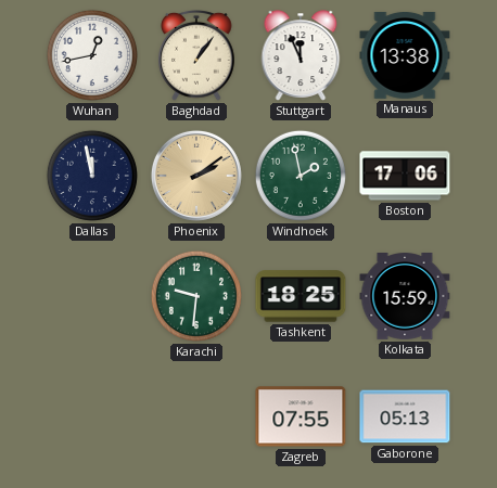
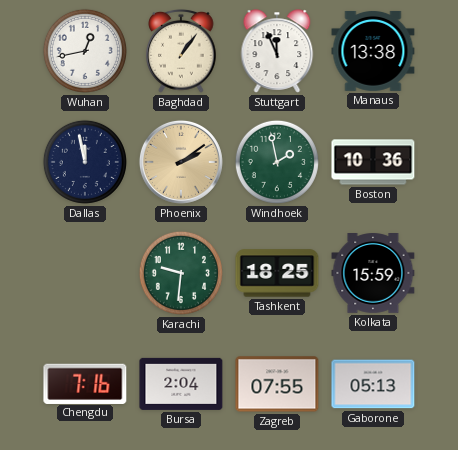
Boston: 17:06 -> 10:36 (373, 162)
Chengdu: none -> 7:16 (85, 383)
Bursa: none -> 2:04 (181, 384)
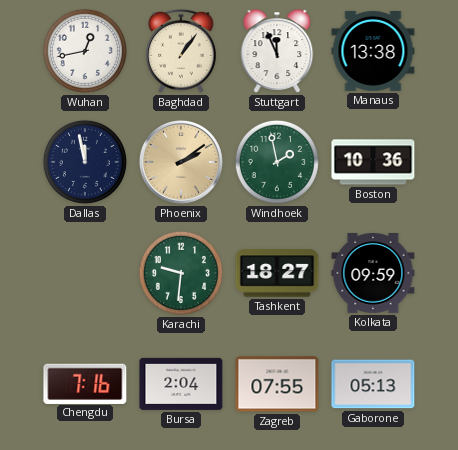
Tashkent: 18:25 -> 18:27 (277, 273)
Kolkata: 15:59 -> 09:59 (373, 274)
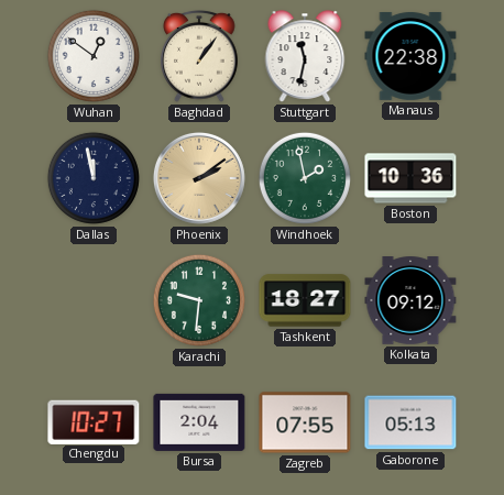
Wuhan: 12:43 -> 12:51 (94, 56)
Stuttgart: 11:56 -> 11:32 (305, 56)
Manaus: 13:38 -> 22:38 (410, 56)
Kolkata: 09:59 -> 09:12 (410, 301)
Chengdu: 7:16 -> 10:27 (94, 421)
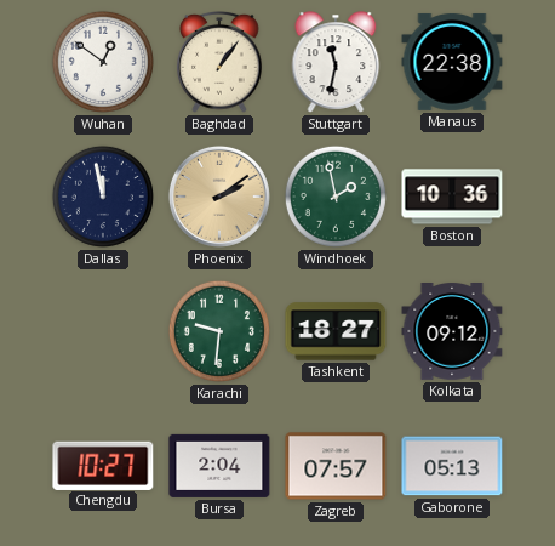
Zagreb: 07:55 -> 07:57 (336, 466)
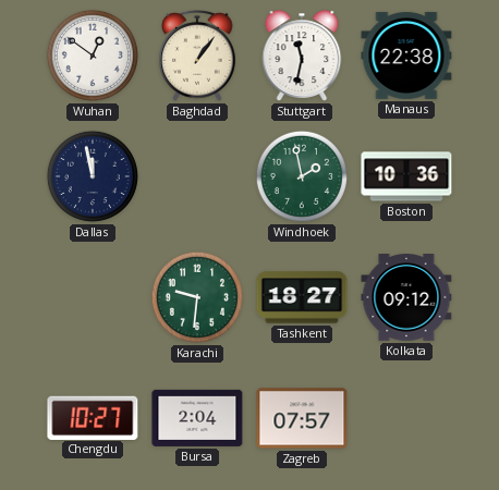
Phoenix: 2:09 -> none (219, 197)
Gaborone: 05:13 -> none (452, 466)
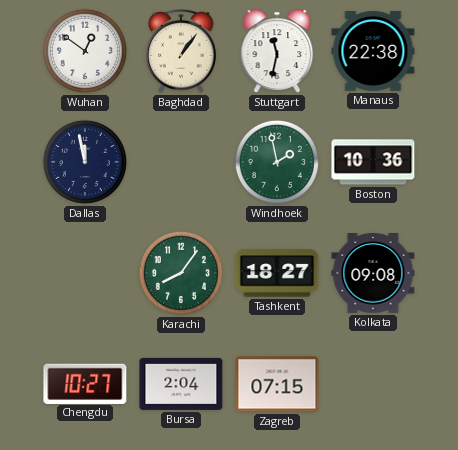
Karachi: 9:31 -> 8:06 (181, 273)
Kolkata: 09:12 -> 09:08 (373, 274)
Zagreb: 07:57 -> 07:15 (277, 384)
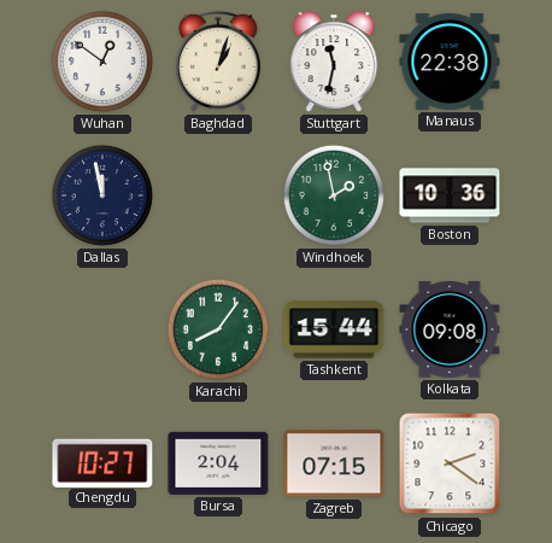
Baghdad: 1:06 -> 1:03 (218, 63)
Tashkent: 18:27 -> 15:44 (334, 329)
Chicago: none -> 2:21 (450, 463)
